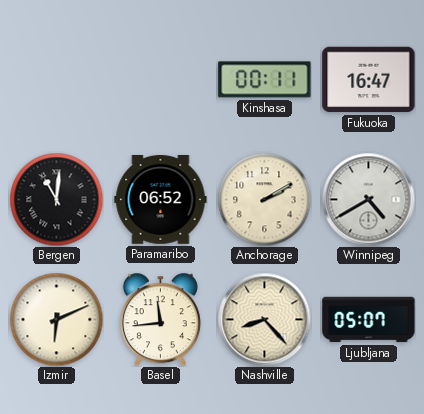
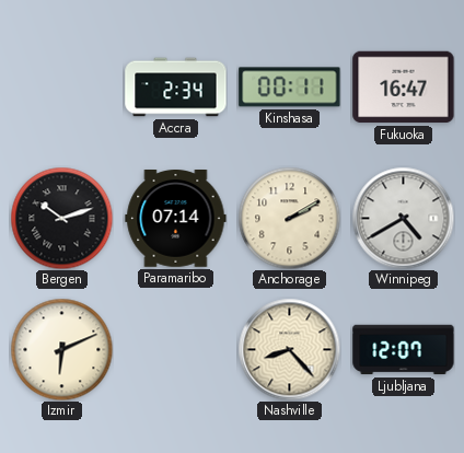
Accra: none -> 2:34 (176, 88)
Bergen: 11:01 -> 10:12 (61, 218)
Paramaribo: 06:52 -> 07:14 (176, 219)
Basel: 11:44 -> none (160, 319)
Ljubljana: 05:07 -> 12:07 (404, 350)
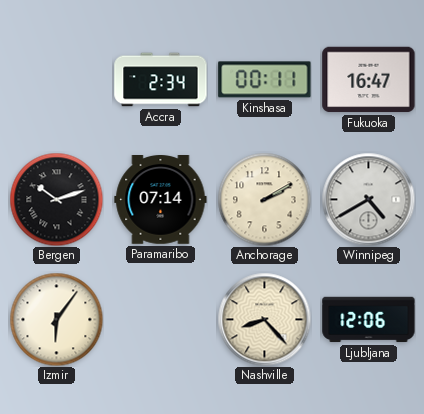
Izmir: 6:11 -> 6:06 (56, 319)
Ljubljana: 12:07 -> 12:06 (369, 320)
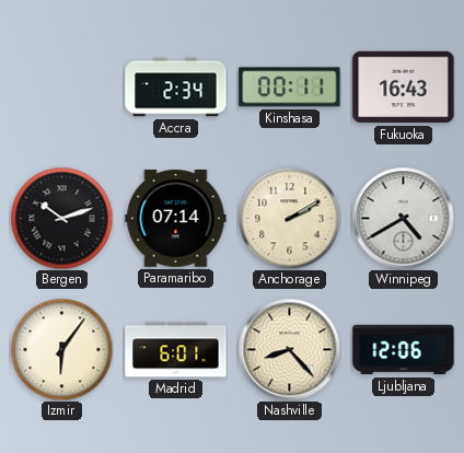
Fukuoka: 16:47 -> 16:43 (404, 88)
Madrid: none -> 6:01 (176, 350)
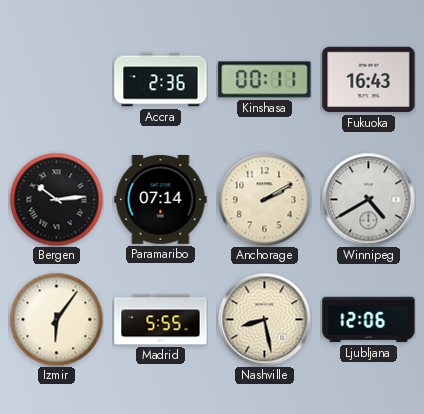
Accra: 2:34 -> 2:36 (161, 80)
Bergen: 10:12 -> 10:14 (56, 199)
Madrid: 6:01 -> 5:55 (161, 320)
Nashville: 8:23 -> 8:28 (264, 319)
